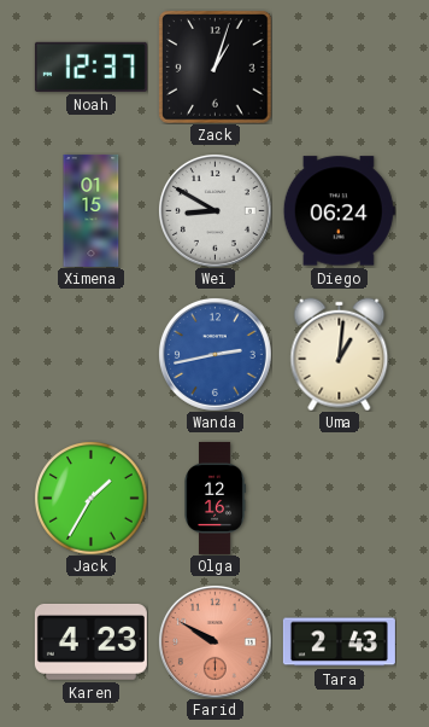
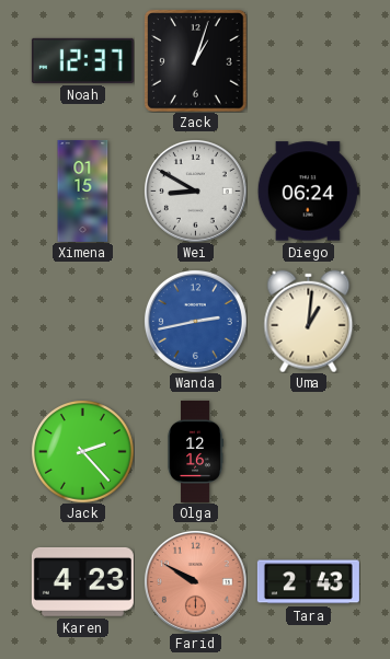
Jack: 1:35 -> 2:23 (82, 451)
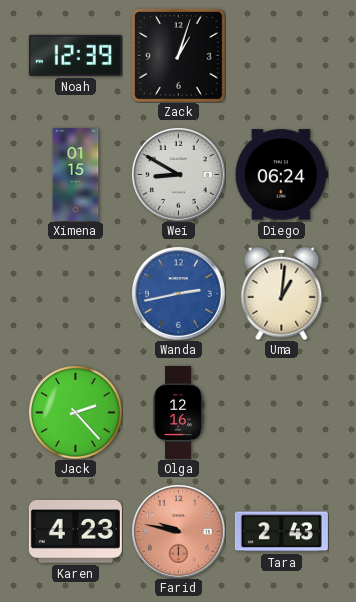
Noah: 12:37 -> 12:39 (75, 55)
Farid: 9:50 -> 9:47 (178, 531)
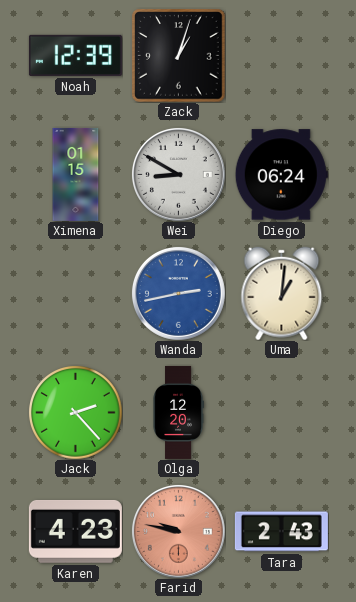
Olga: 12:16 -> 12:20 (178, 412)
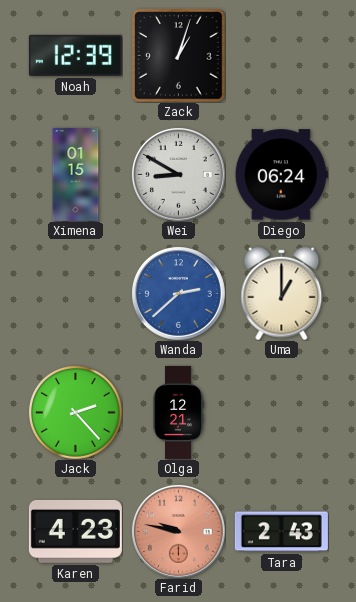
Wanda: 2:43 -> 2:38 (178, 293)
Uma: 1:01 -> 1:00 (282, 293)
Olga: 12:20 -> 12:21 (178, 412)
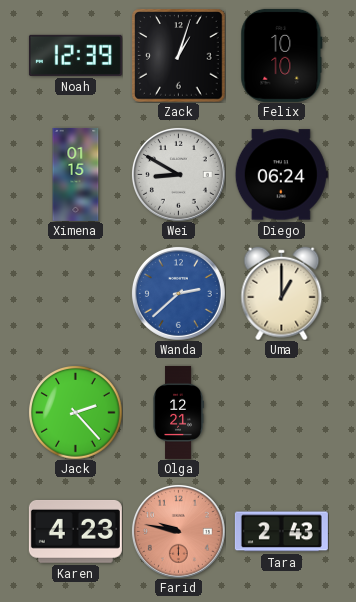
Felix: none -> 10:10 (282, 55)
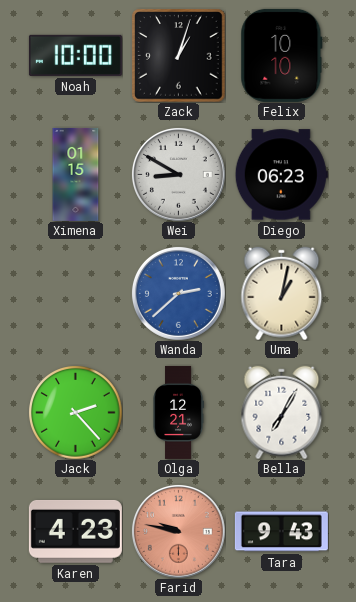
Noah: 12:39 -> 10:00 (75, 55)
Diego: 06:24 -> 06:23 (281, 175)
Uma: 1:00 -> 1:02 (282, 293)
Bella: none -> 7:05 (282, 412)
Tara: 2:43 -> 9:43 (281, 532)
